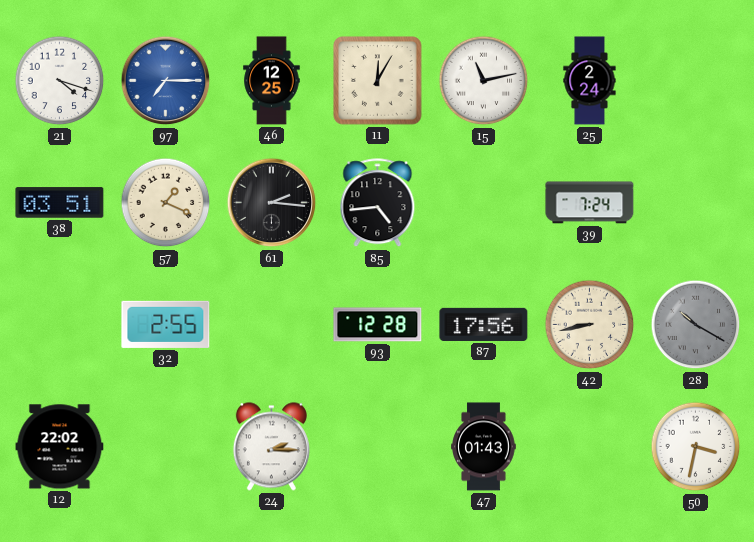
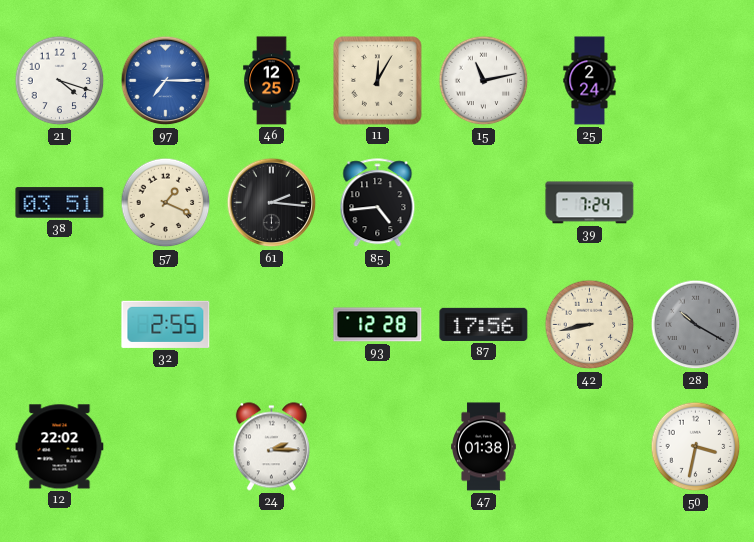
47: 01:43 -> 01:38 (484, 447)
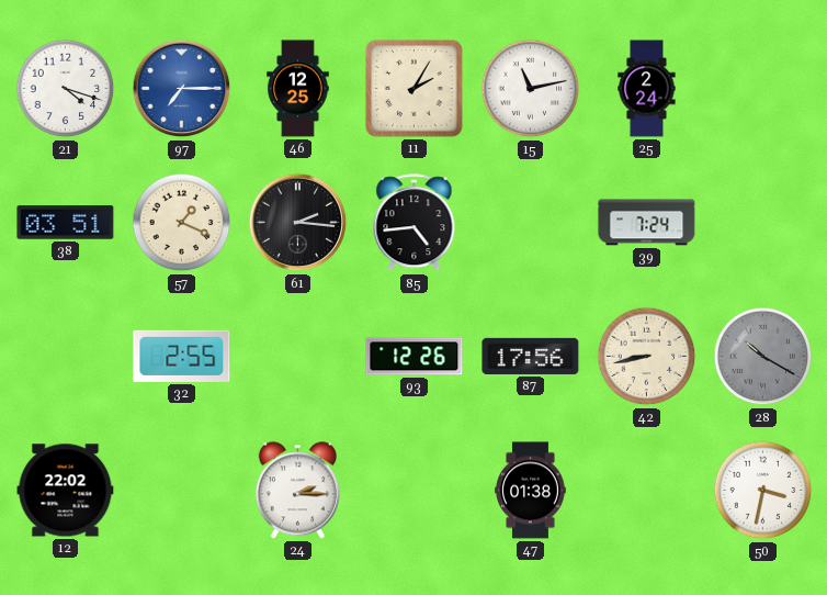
11: 12:05 -> 2:05 (415, 89)
93: 12:28 -> 12:26 (415, 357)
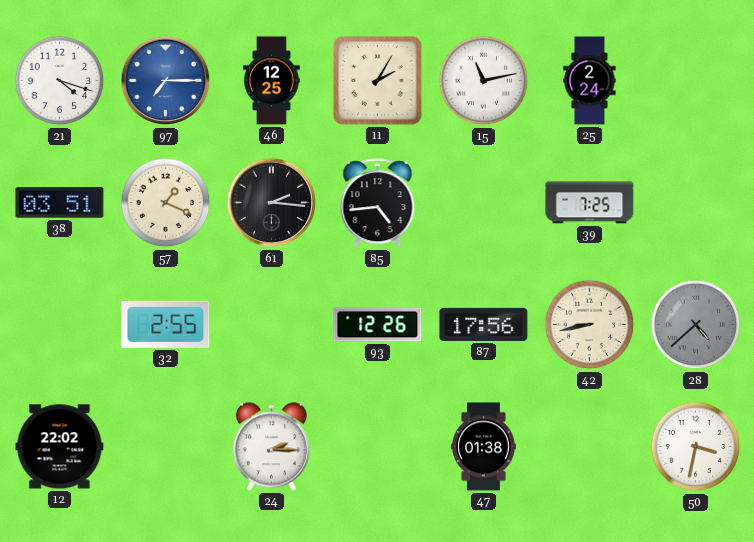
39: 7:24 -> 7:25 (590, 203)
28: 10:20 -> 4:38 (696, 325)
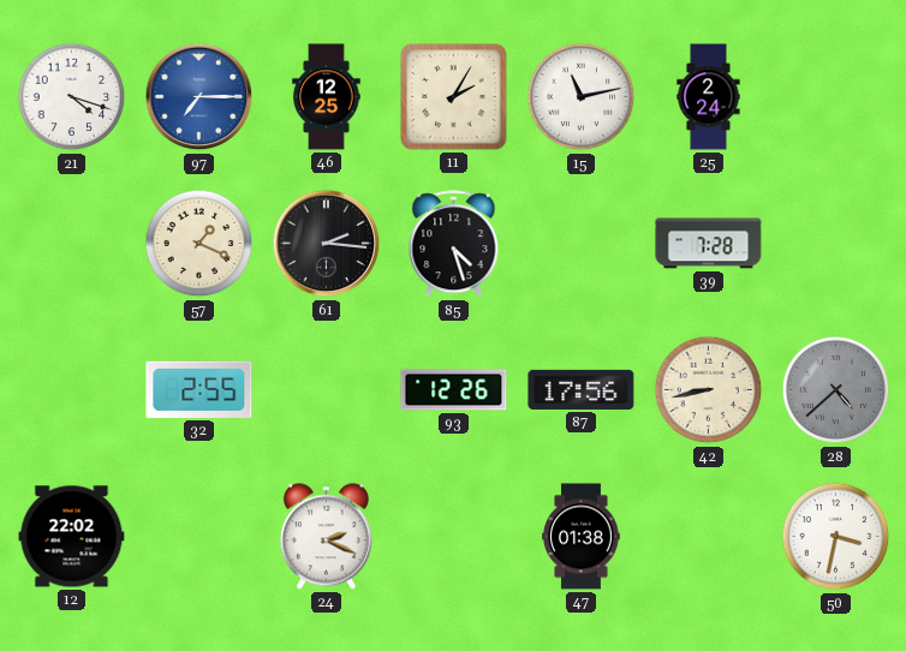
38: 03:51 -> none (60, 203)
85: 4:44 -> 4:27 (454, 244)
39: 7:25 -> 7:28 (709, 244)
24: 2:15 -> 2:19 (326, 537)
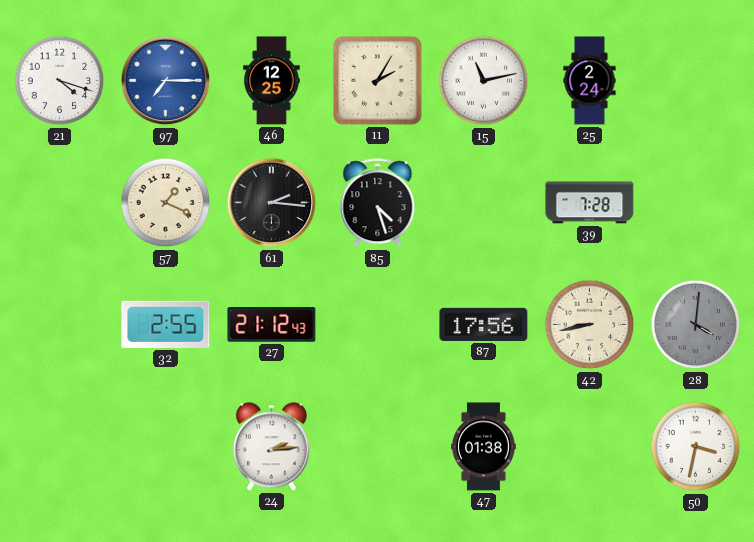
27: none -> 21:12 (272, 325)
93: 12:26 -> none (454, 390)
28: 4:38 -> 4:01 (696, 325)
12: 22:02 -> none (72, 537)
24: 2:19 -> 2:14 (271, 447)
